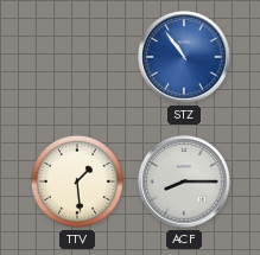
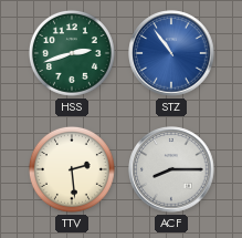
HSS: none -> 2:42 (72, 53)
TTV: 1:29 -> 2:29 (72, 169)
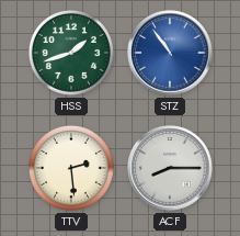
HSS: 2:42 -> 1:42 (71, 53)
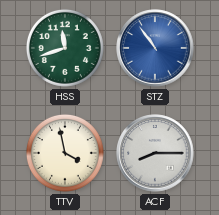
HSS: 1:42 -> 11:42 (65, 48)
TTV: 2:29 -> 3:58 (65, 153)
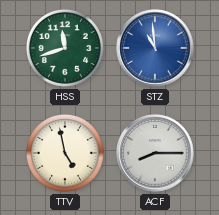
STZ: 10:54 -> 10:59 (155, 48)
TTV: 3:58 -> 4:58 (65, 153)
